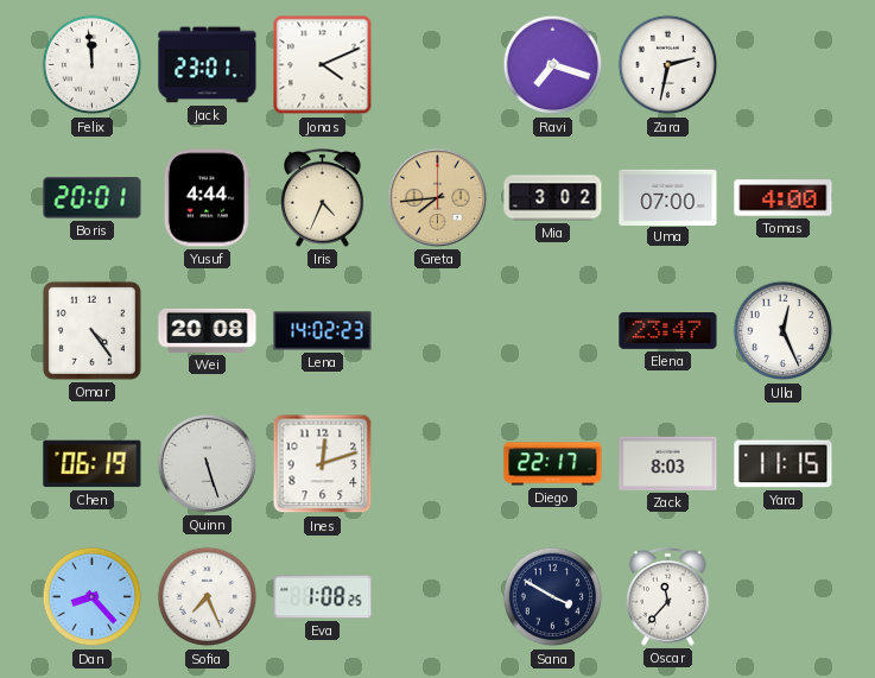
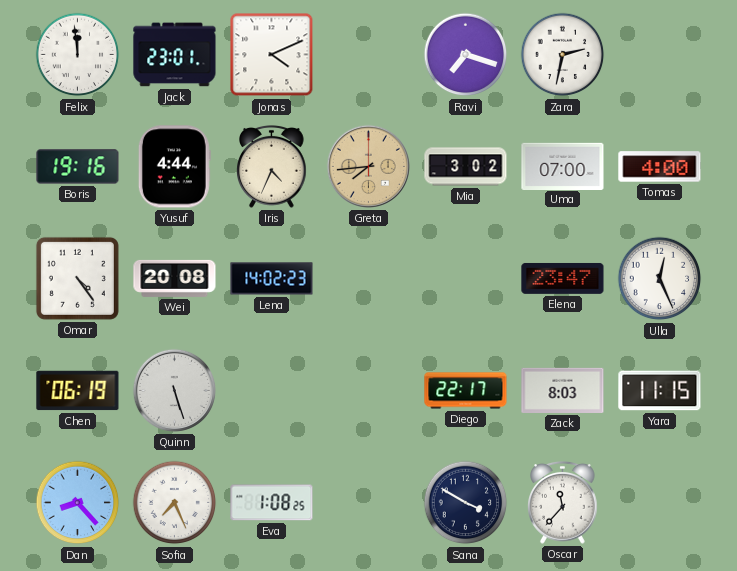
Boris: 20:01 -> 19:16 (78, 167)
Ines: 12:12 -> none (323, 464)
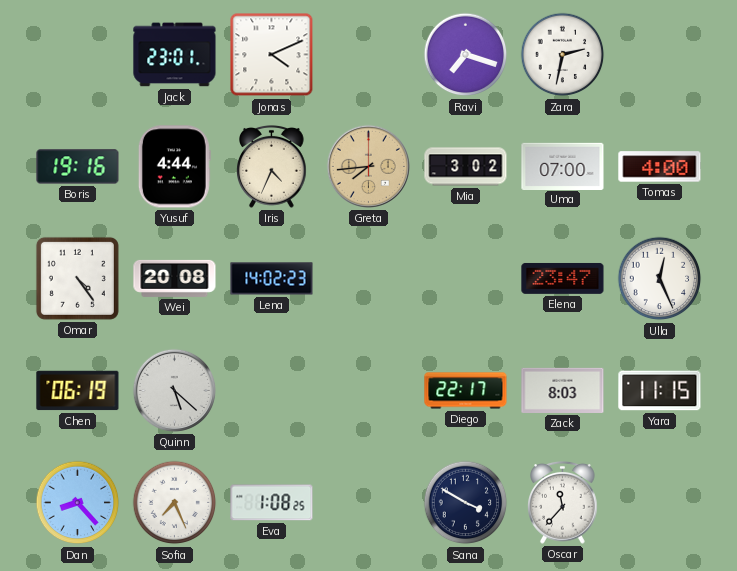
Felix: 11:59 -> none (78, 55)
Quinn: 5:27 -> 5:22 (174, 390)
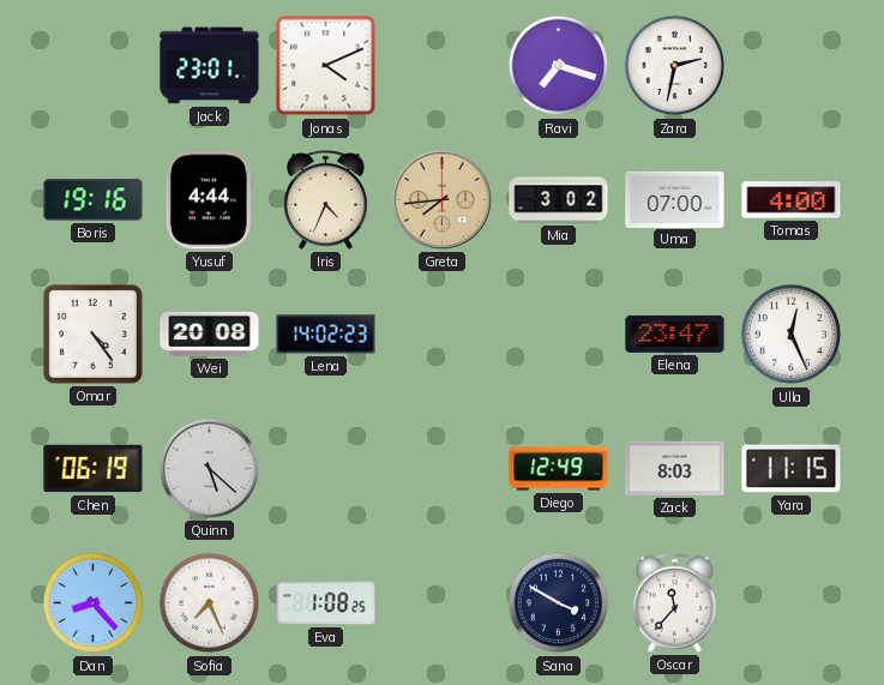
Diego: 22:17 -> 12:49 (559, 469)
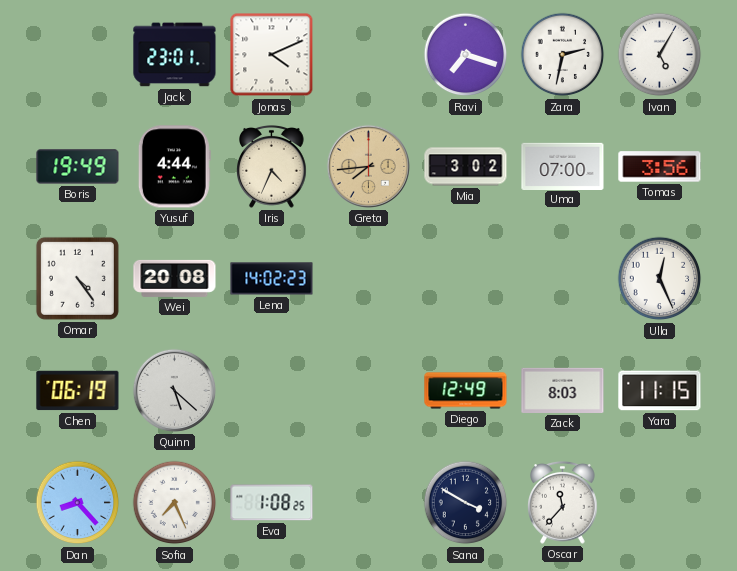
Ivan: none -> 5:05 (660, 55)
Boris: 19:16 -> 19:49 (78, 167)
Tomas: 4:00 -> 3:56 (660, 167)
Elena: 23:47 -> none (675, 334)
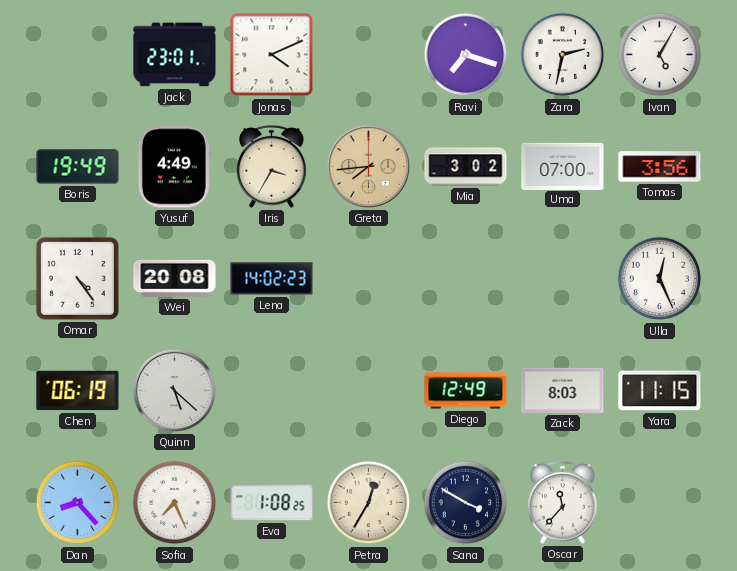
Yusuf: 4:44 -> 4:49 (174, 167)
Iris: 4:34 -> 3:35 (272, 167)
Petra: none -> 12:35 (369, 503)
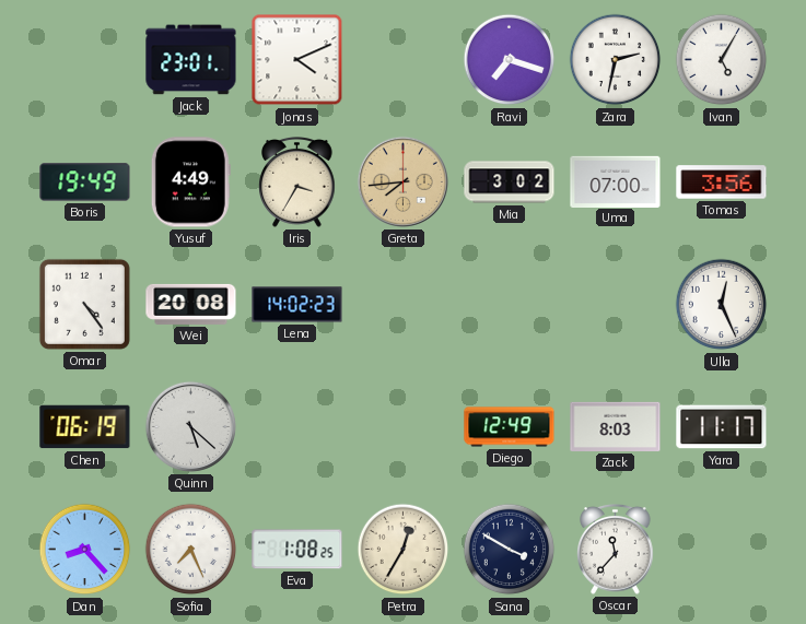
Yara: 11:15 -> 11:17 (722, 427)
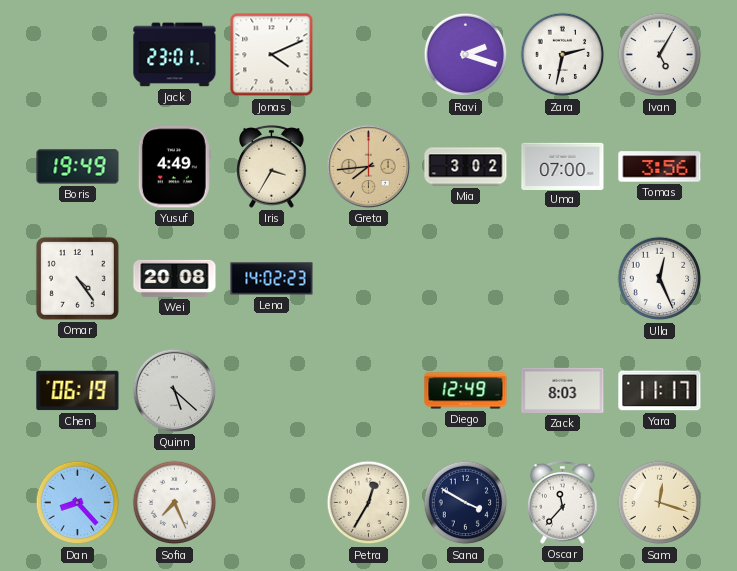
Ravi: 7:18 -> 2:18 (466, 55)
Eva: 1:08 -> none (297, 550)
Sam: none -> 12:18 (660, 503)
